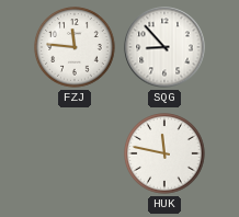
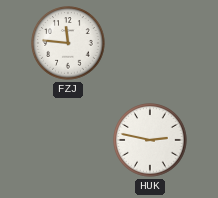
SQG: 8:53 -> none (164, 47)
HUK: 11:47 -> 2:47 (150, 140)
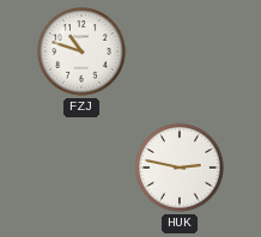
FZJ: 11:46 -> 10:48 (81, 51)
